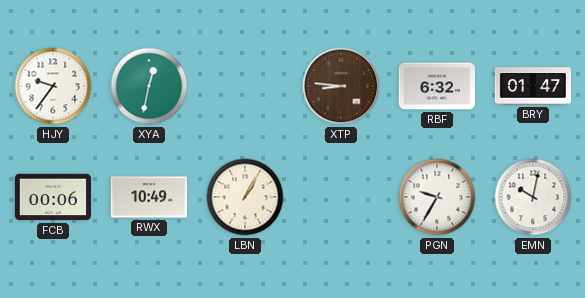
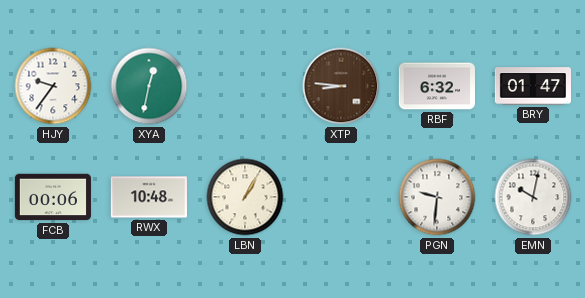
RWX: 10:49 -> 10:48 (149, 197)
PGN: 9:35 -> 9:31 (437, 197)
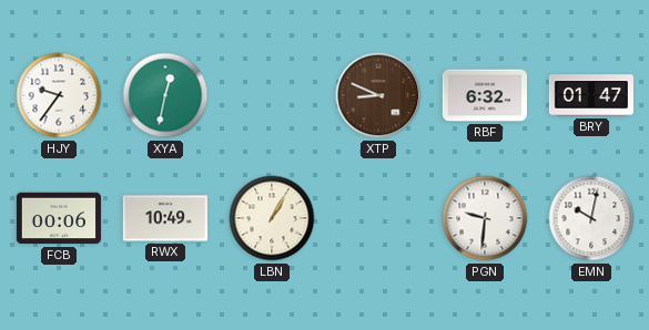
XTP: 8:46 -> 8:49 (378, 95)
RWX: 10:48 -> 10:49 (165, 218)
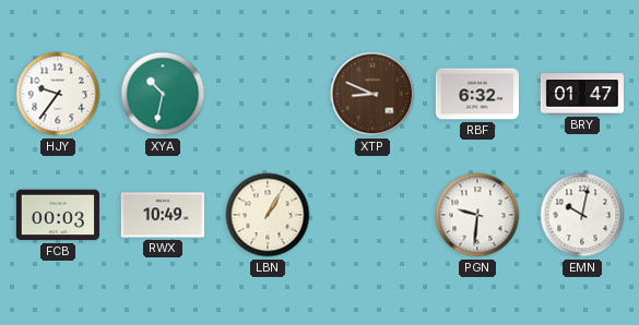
XYA: 12:32 -> 10:32 (163, 94)
FCB: 00:06 -> 00:03 (58, 215)
